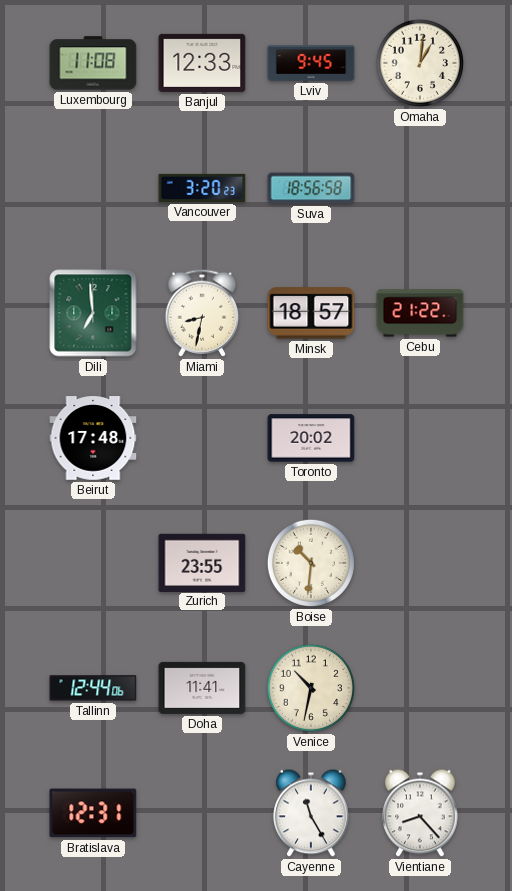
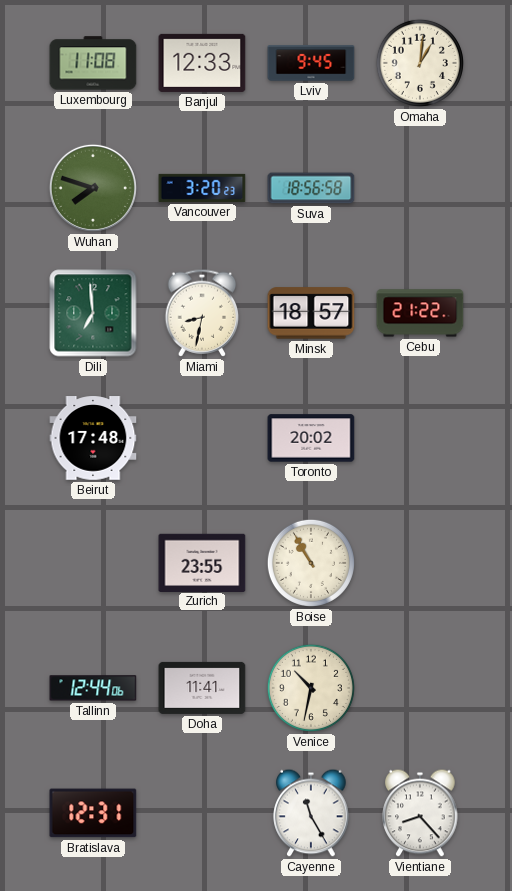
Wuhan: none -> 7:48 (93, 188)
Boise: 10:31 -> 10:55 (311, 563)
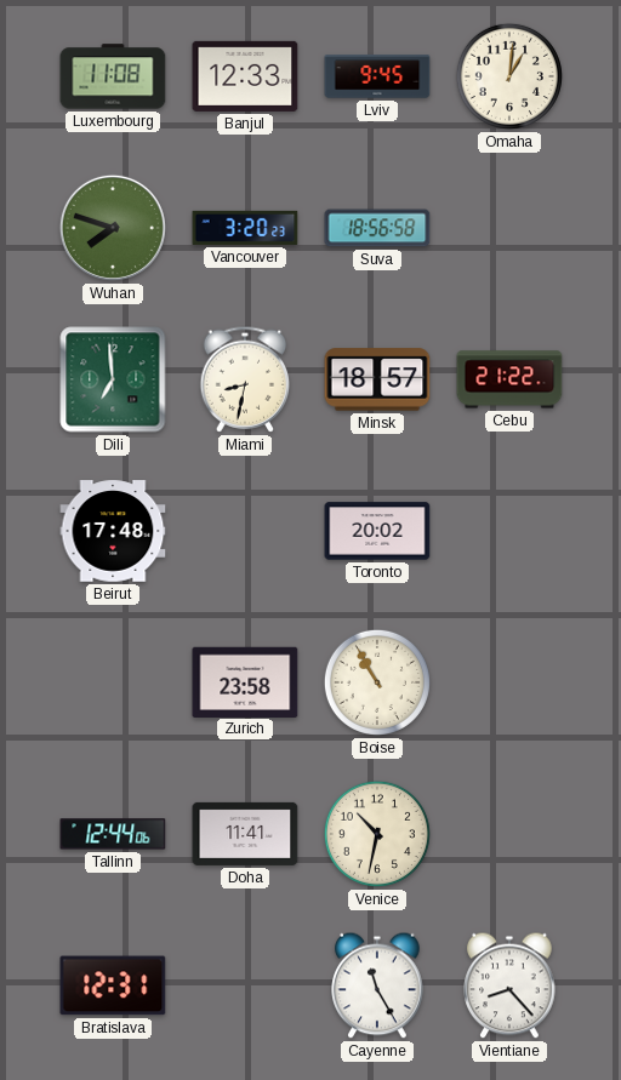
Zurich: 23:55 -> 23:58 (245, 681)
